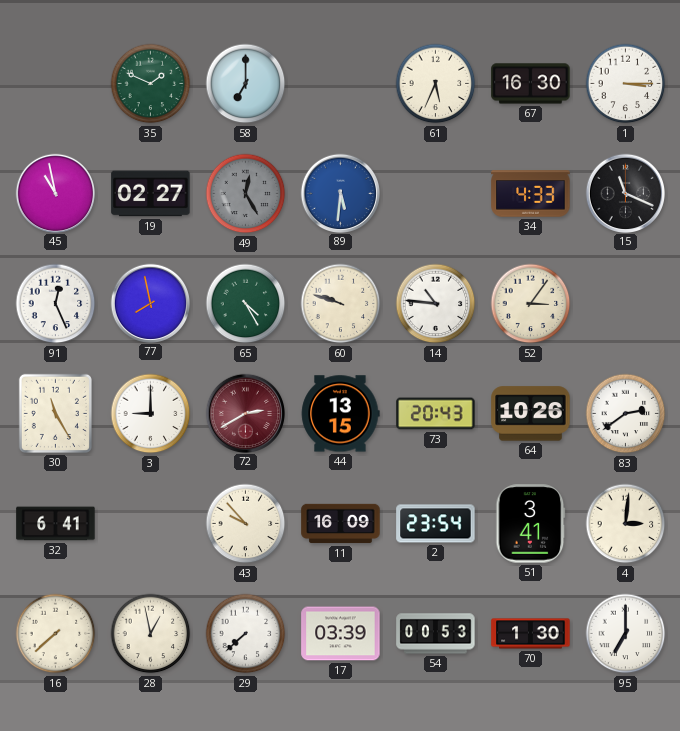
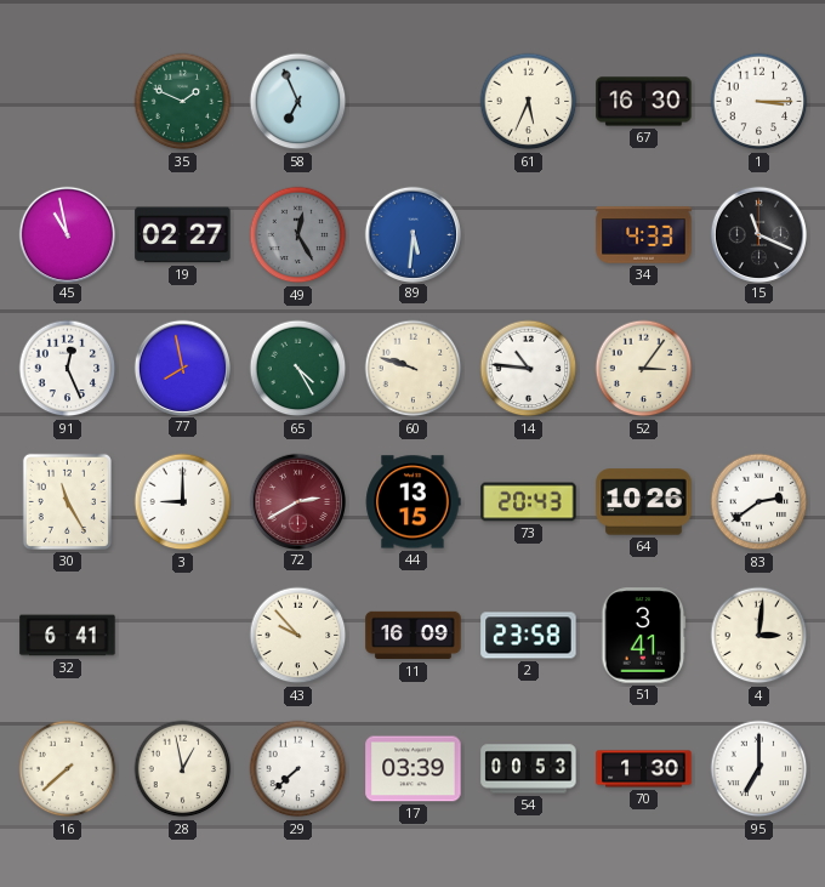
58: 7:00 -> 6:56 (298, 102)
2: 23:54 -> 23:58 (529, 636)
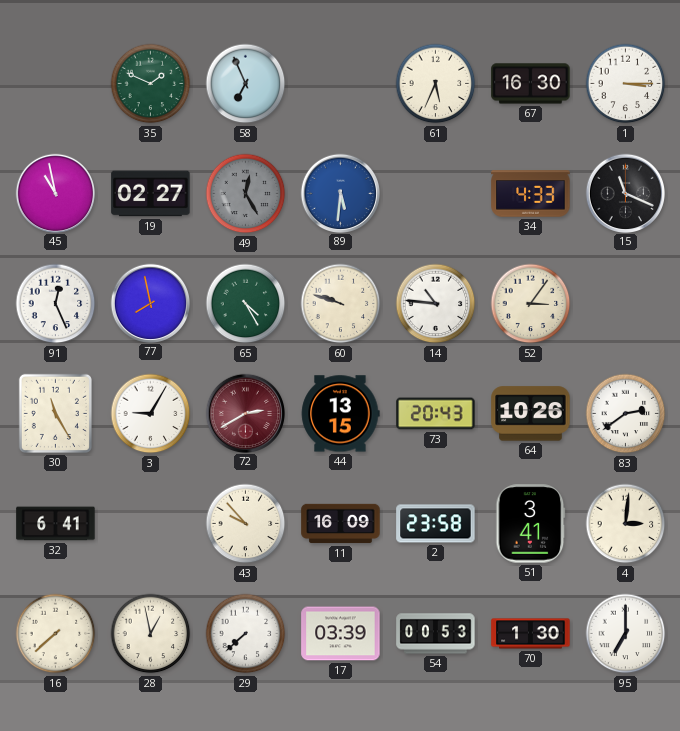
3: 9:00 -> 9:05 (151, 414)
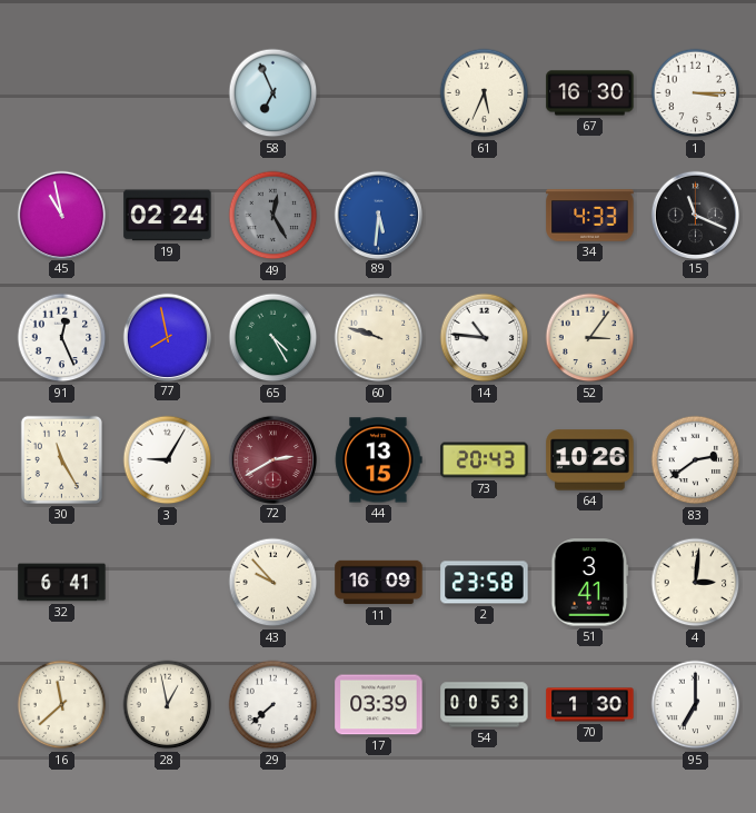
35: 1:49 -> none (151, 84)
19: 02:27 -> 02:24 (168, 216)
16: 7:38 -> 11:38 (62, 705)
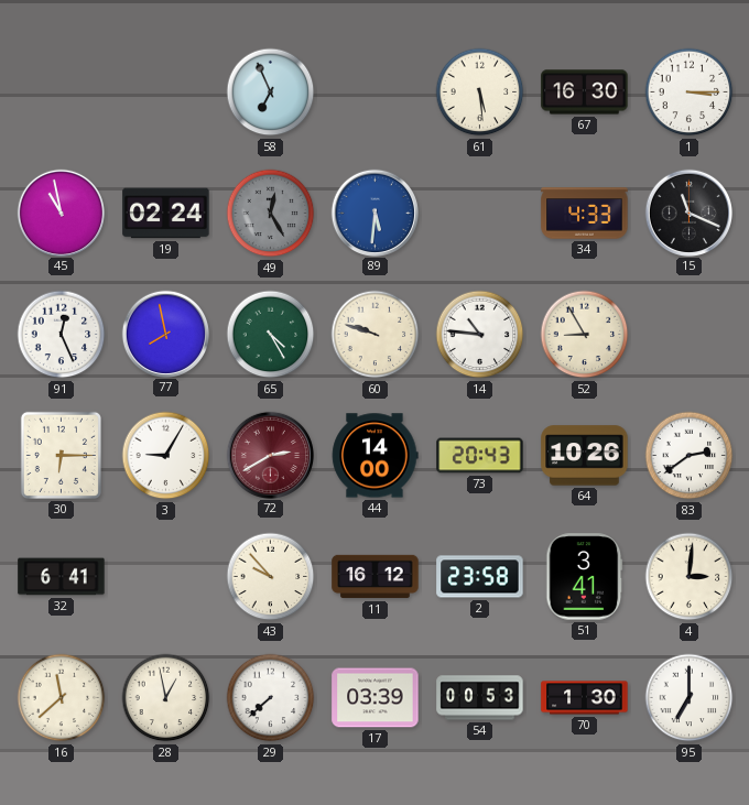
61: 5:34 -> 5:29 (480, 93)
52: 3:06 -> 8:55 (585, 335)
30: 11:25 -> 6:15 (61, 455)
44: 13:15 -> 14:00 (376, 456)
11: 16:09 -> 16:12 (376, 577)
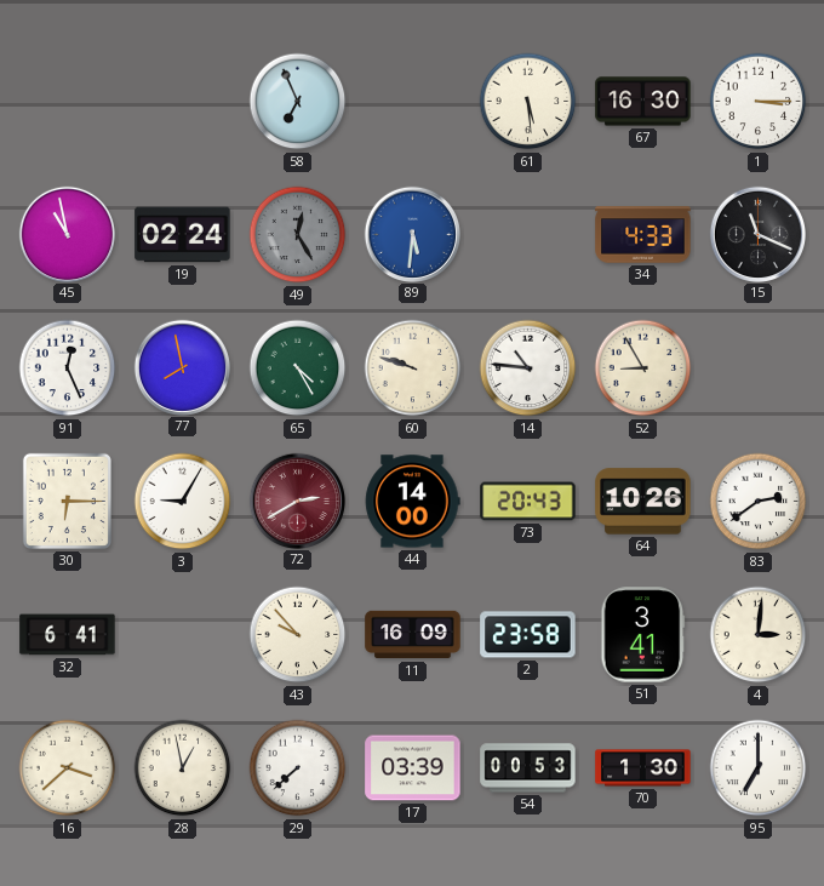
11: 16:12 -> 16:09 (413, 635)
16: 11:38 -> 3:38 (68, 768)
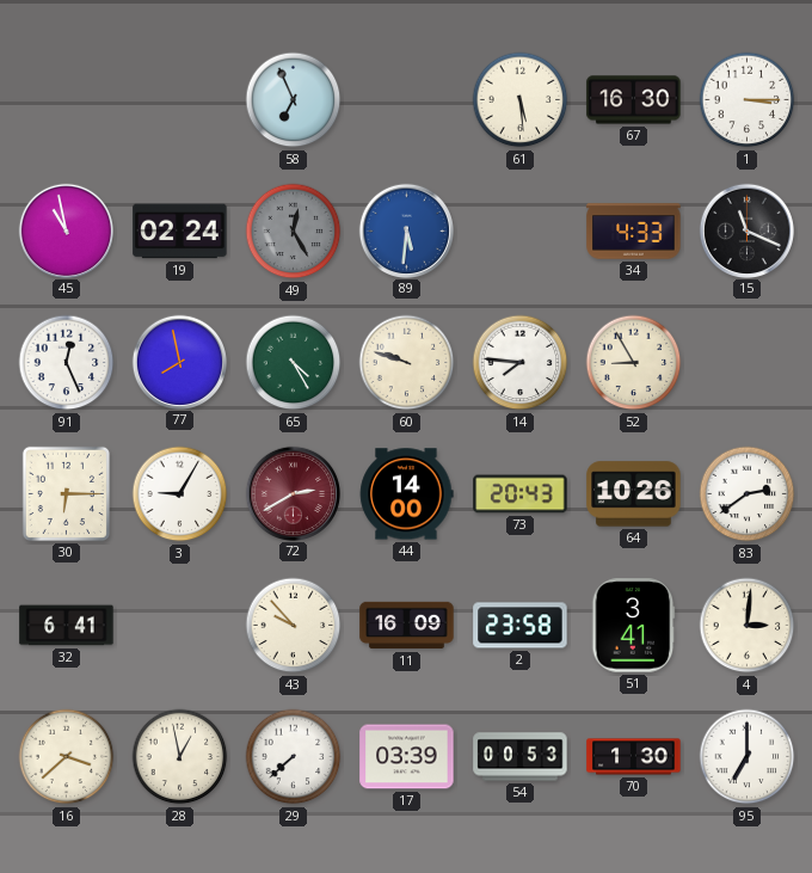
14: 10:46 -> 7:46 (521, 363)
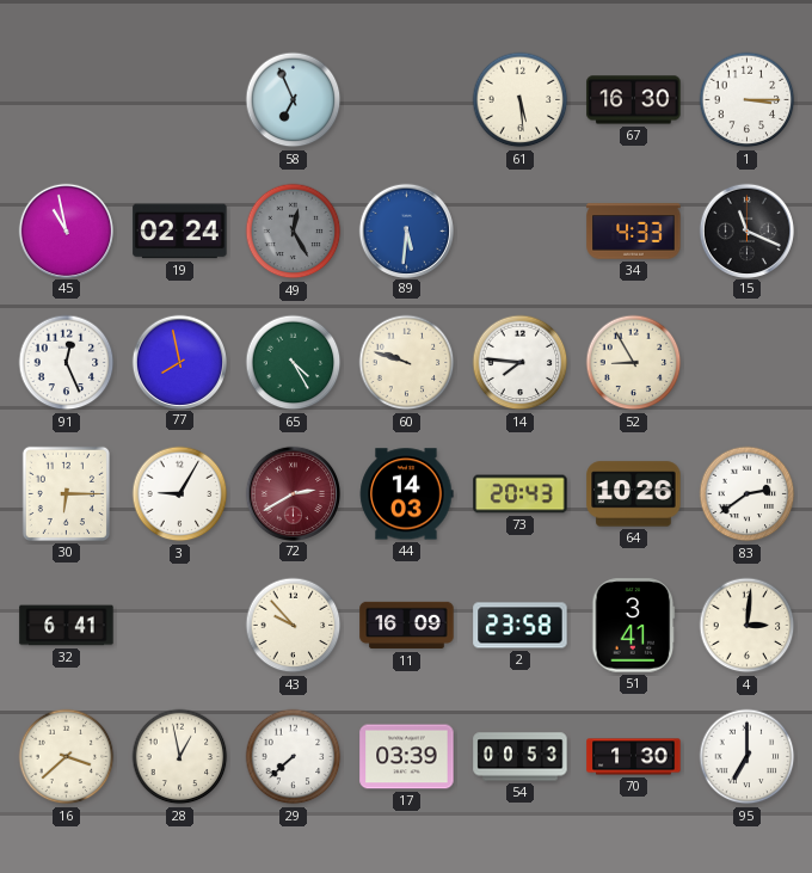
44: 14:00 -> 14:03 (407, 494)
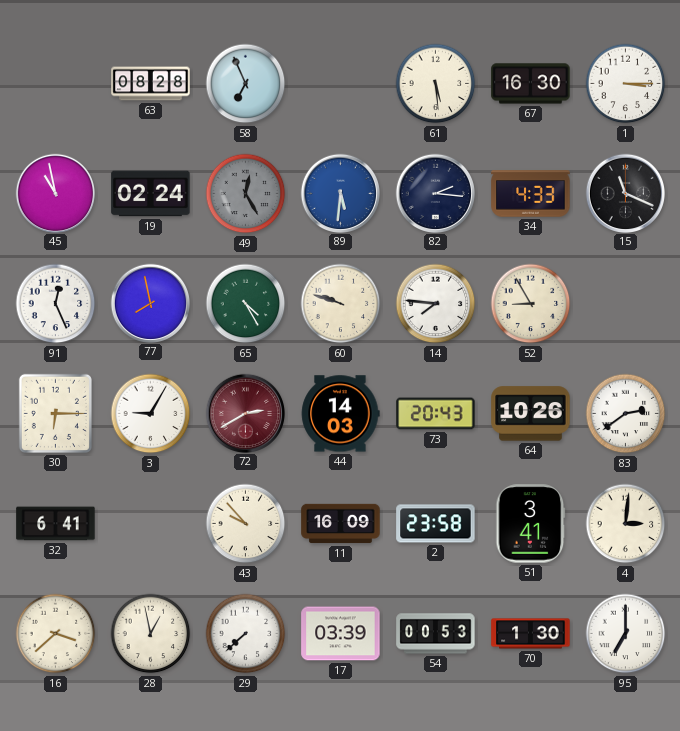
63: none -> 08:28 (151, 84)
82: none -> 2:16 (435, 193)
